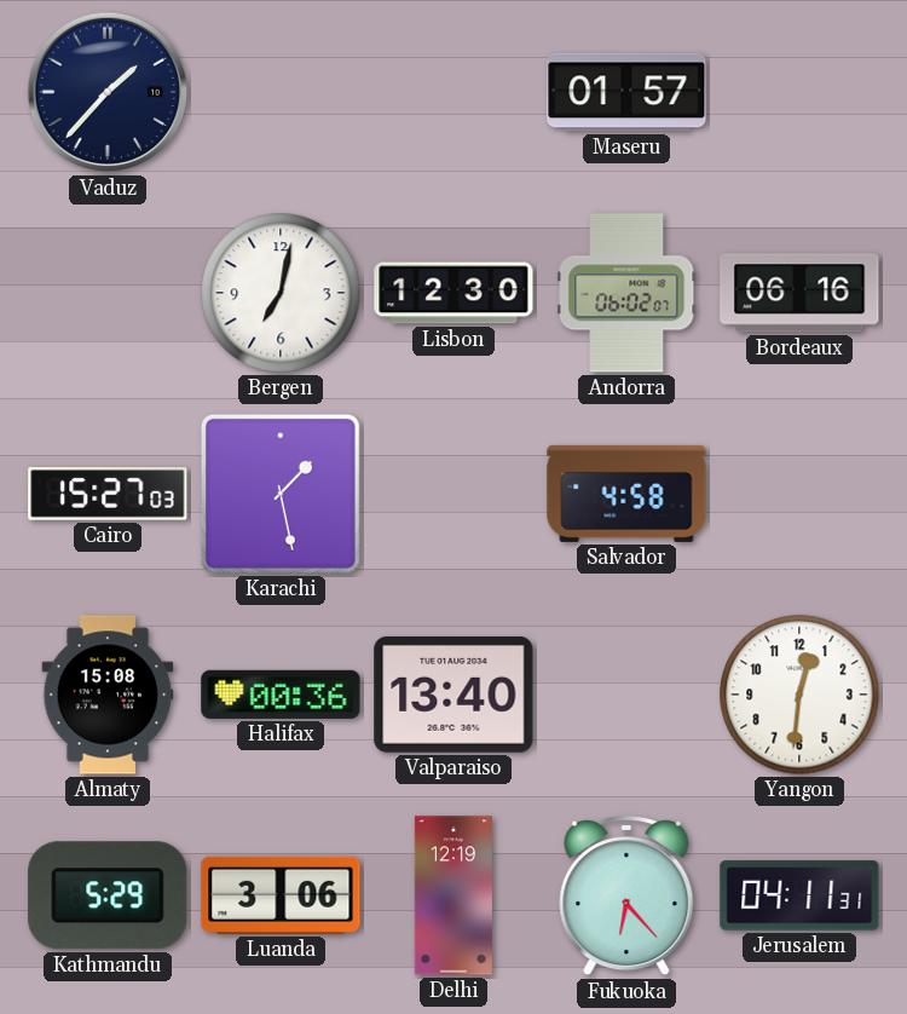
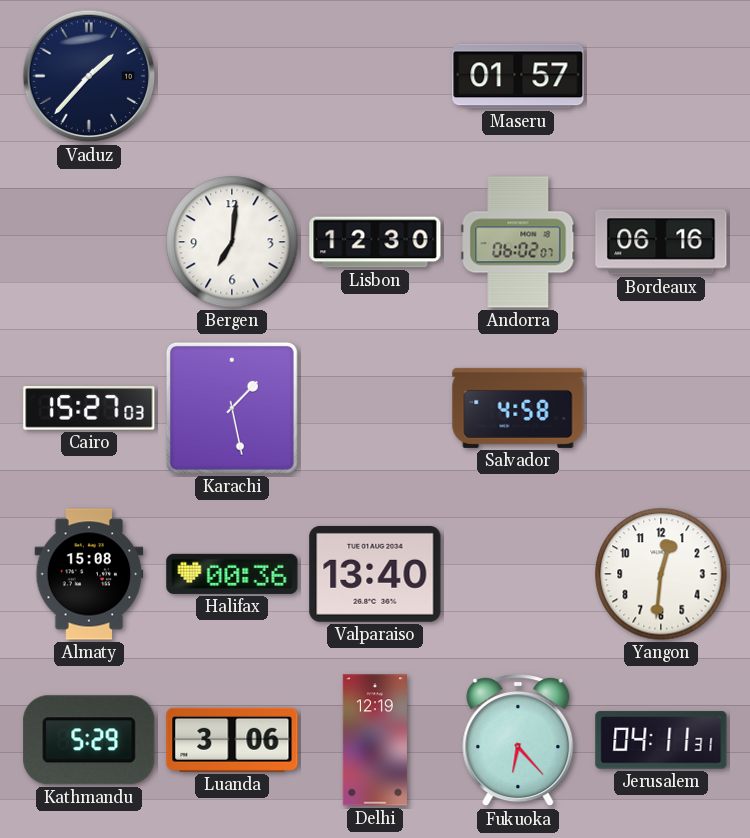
Bergen: 7:02 -> 7:01 (232, 242)
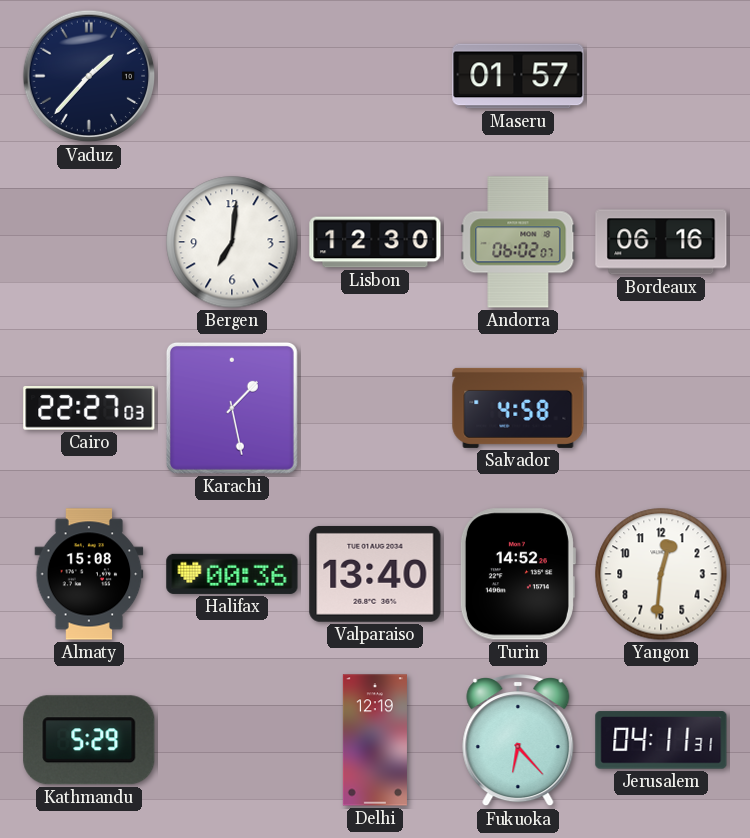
Cairo: 15:27 -> 22:27 (89, 408)
Turin: none -> 14:52 (517, 574)
Luanda: 3:06 -> none (232, 740)
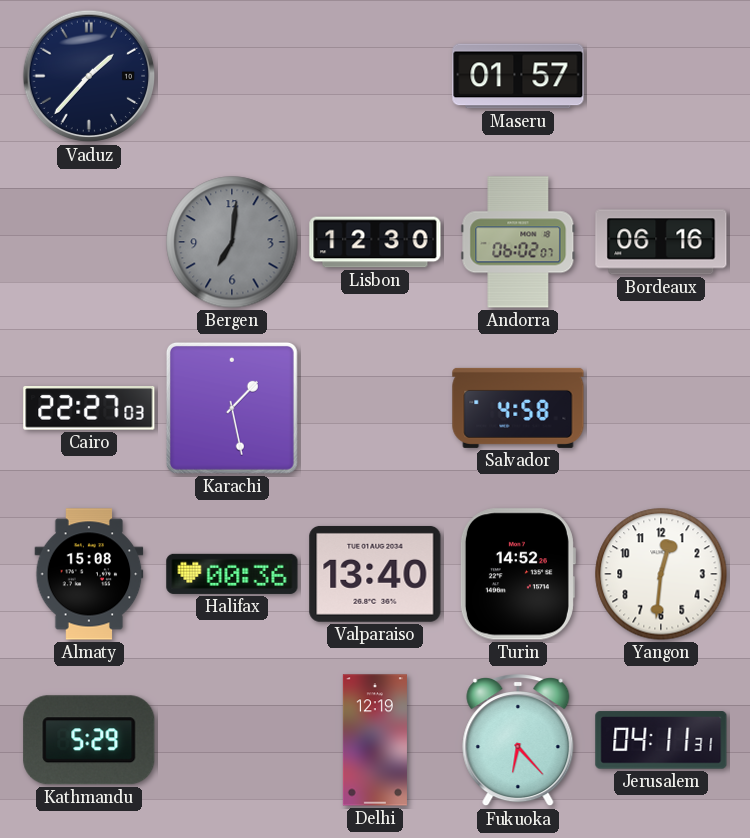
Bergen dial: white -> grey (232, 242)
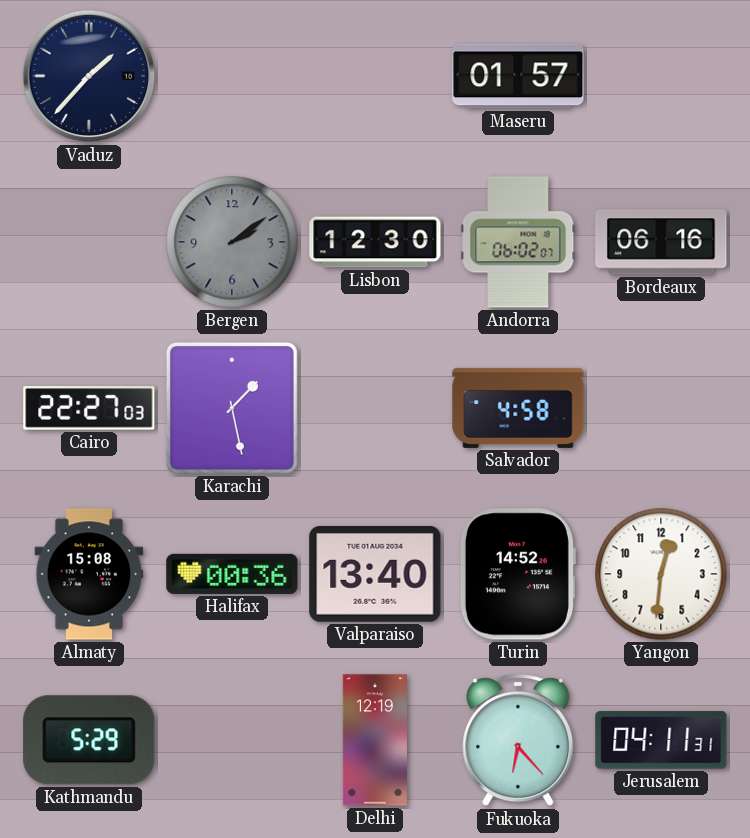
Bergen: 7:01 -> 2:09 (232, 242)
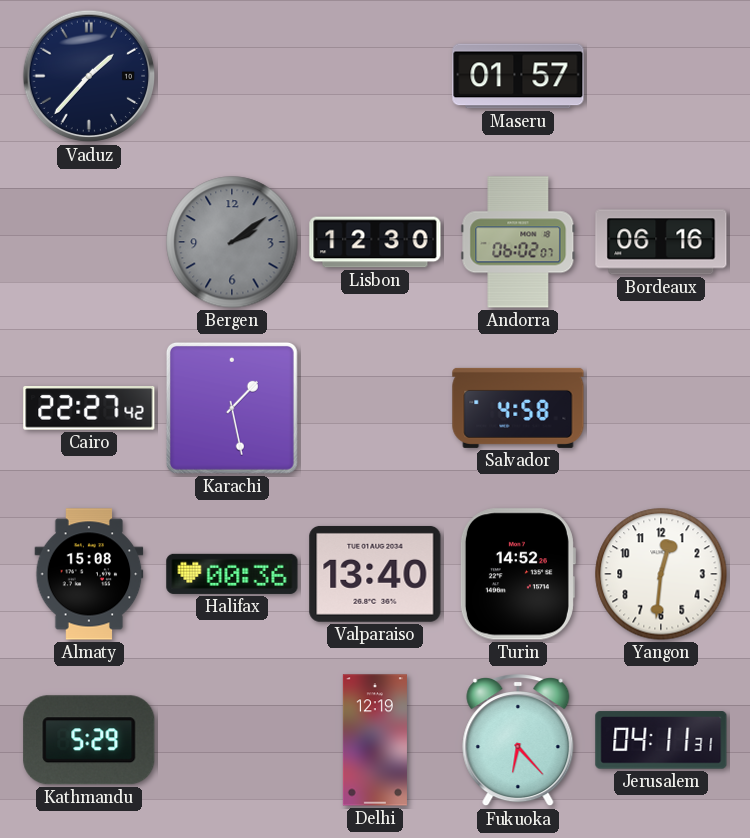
Cairo: 22:27:03 -> 22:27:42 (89, 408)
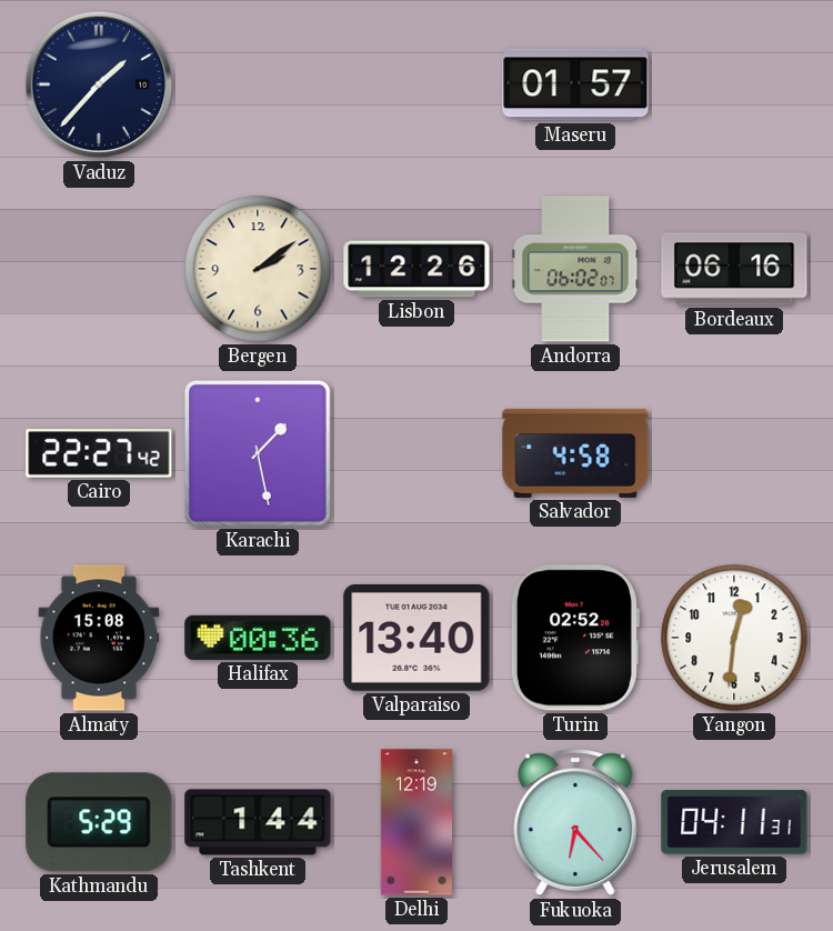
Bergen dial: grey -> cream (258, 269)
Lisbon: 12:30 -> 12:26 (416, 269)
Turin: 14:52 -> 02:52 (574, 638)
Tashkent: none -> 1:44 (258, 822)
